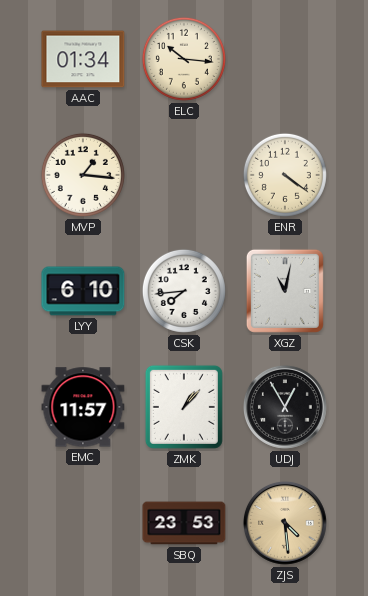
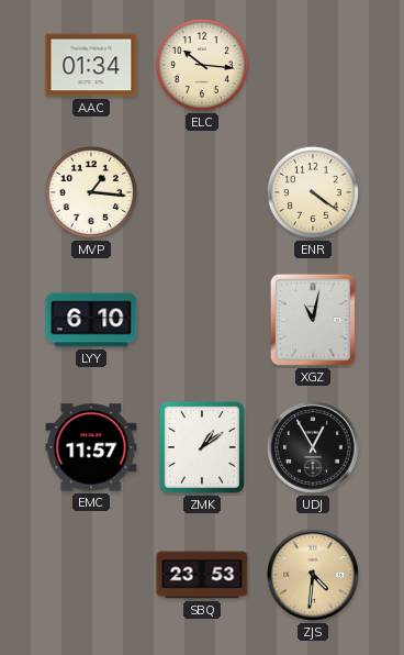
CSK: 7:44 -> none (184, 291)
ZMK: 1:07 -> 1:09 (202, 447)
ZJS: 4:29 -> 4:31 (313, 575)
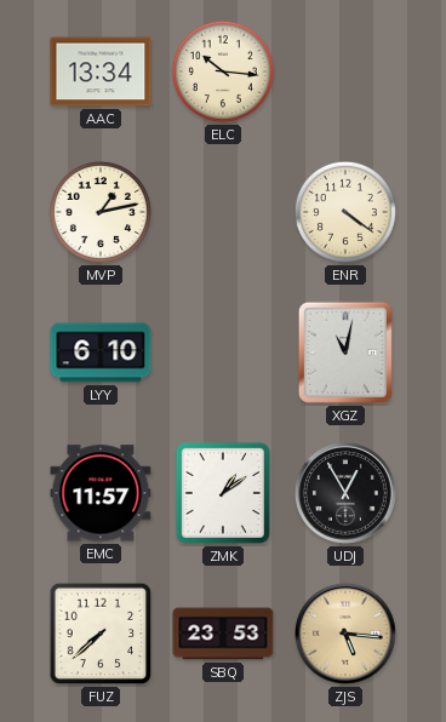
AAC: 01:34 -> 13:34 (101, 71)
MVP: 1:16 -> 1:13 (101, 212)
FUZ: none -> 7:38 (101, 634)
ZJS: 4:31 -> 5:16 (345, 634)
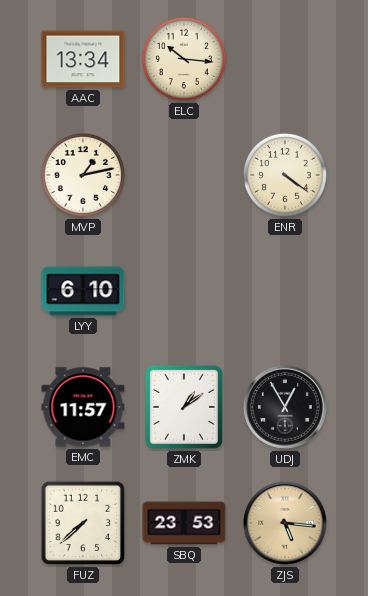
XGZ: 11:02 -> none (345, 353)
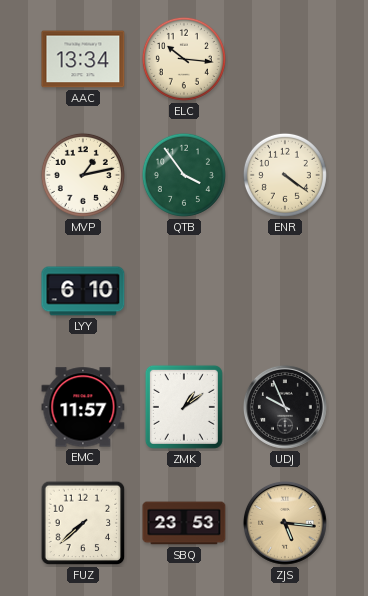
QTB: none -> 3:54 (184, 175)
UDJ: 12:55 -> 9:56 (285, 407)
